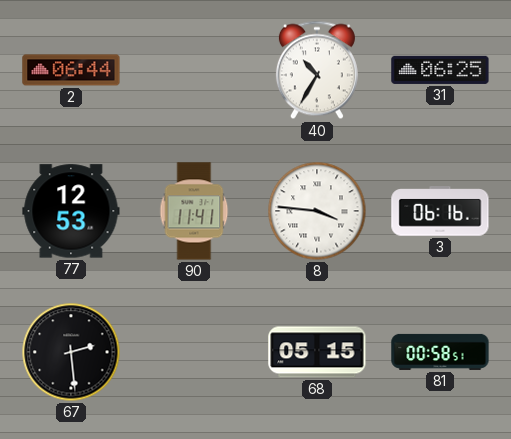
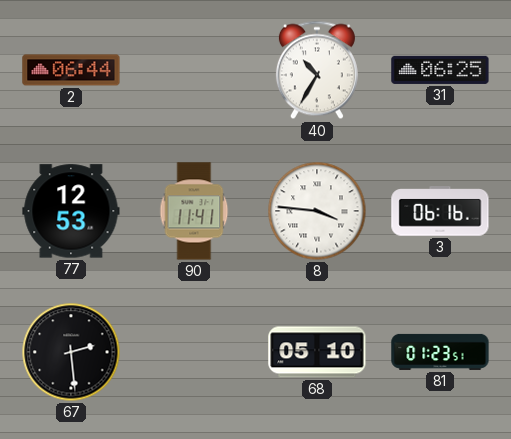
68: 05:15 -> 05:10 (317, 352)
81: 00:58 -> 01:23 (440, 352)
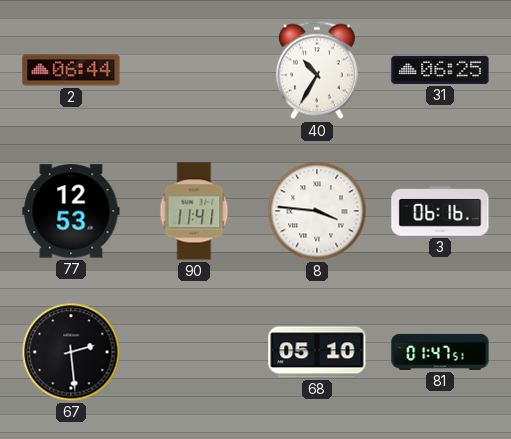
81: 01:23 -> 01:47 (440, 352)
